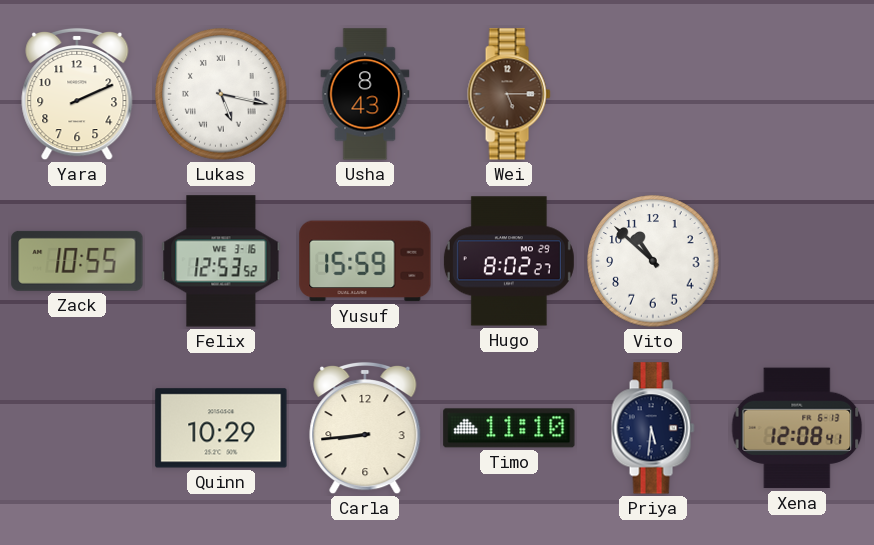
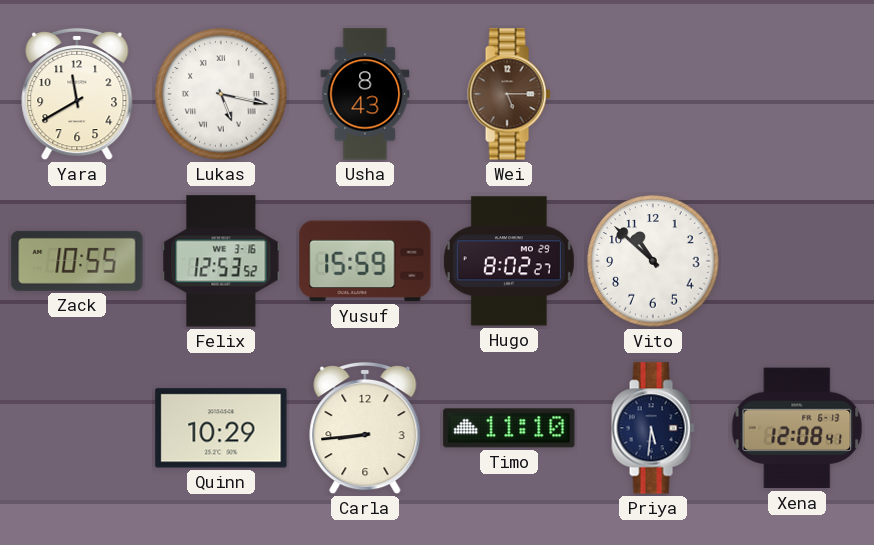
Yara: 2:11 -> 11:40 (77, 94)
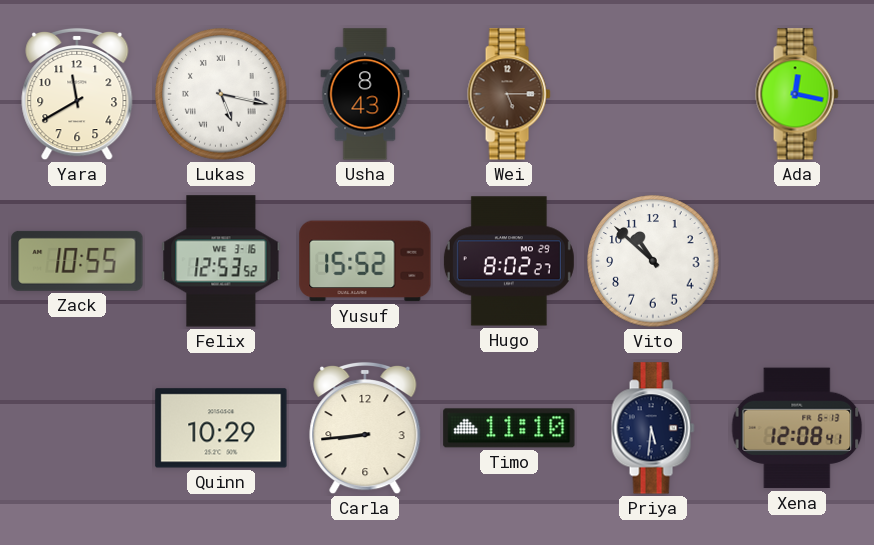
Ada: none -> 12:17 (797, 94)
Yusuf: 15:59 -> 15:52 (365, 261)
